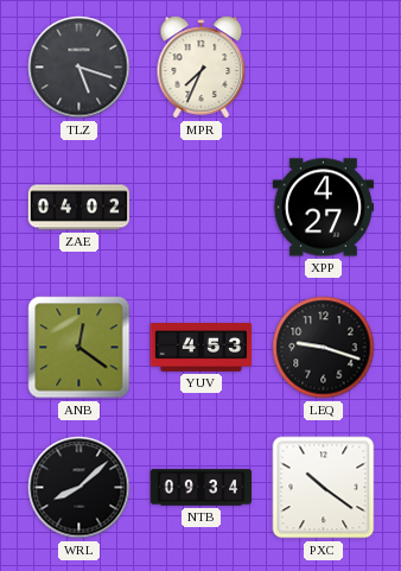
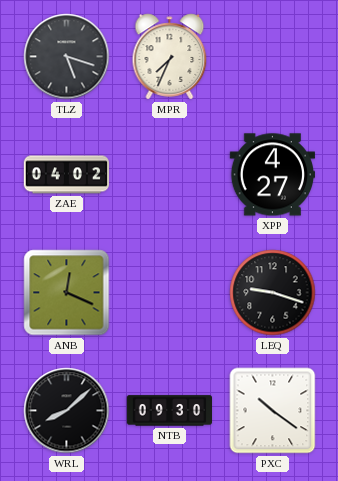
ANB: 12:21 -> 12:19 (67, 293)
YUV: 4:53 -> none (202, 348)
NTB: 09:34 -> 09:30 (169, 411)
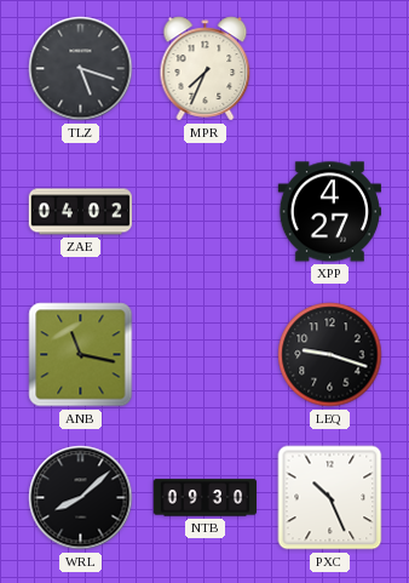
ANB: 12:19 -> 11:17 (81, 355)
PXC: 10:21 -> 10:26 (330, 498)
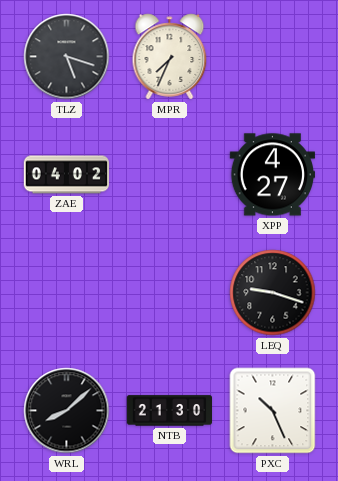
ANB: 11:17 -> none (81, 355)
NTB: 09:30 -> 21:30 (169, 411)
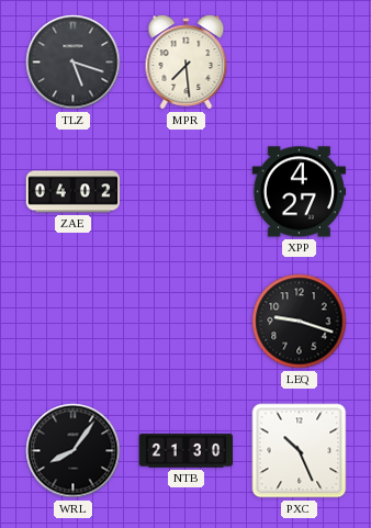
MPR: 7:34 -> 7:29 (187, 63)
WRL: 8:08 -> 8:06 (74, 451)
